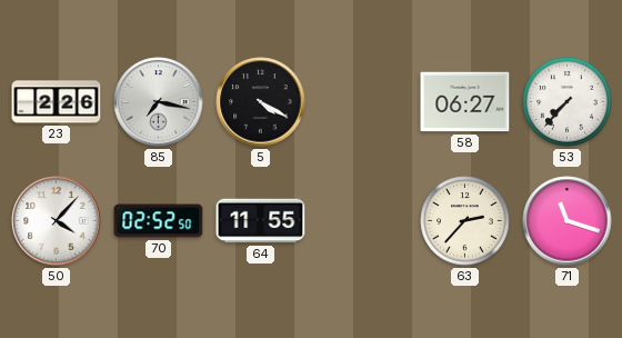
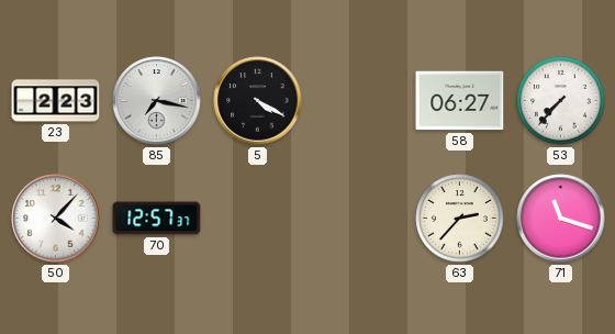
23: 2:26 -> 2:23 (56, 101)
70: 02:52 -> 12:57 (157, 219)
64: 11:55 -> none (261, 221)
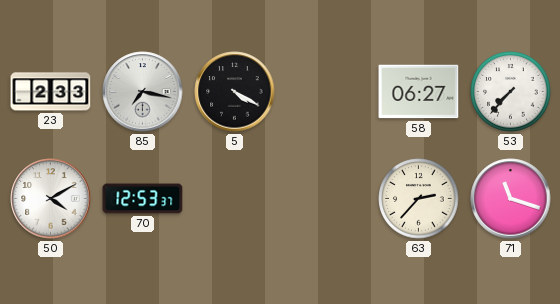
23: 2:23 -> 2:33 (51, 92)
50: 4:07 -> 4:10 (51, 199)
70: 12:57 -> 12:53 (143, 199)
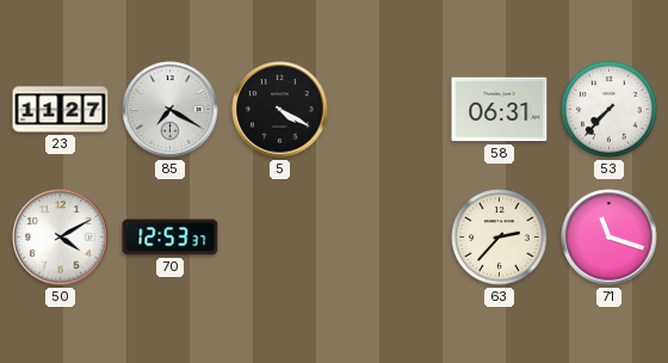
23: 2:33 -> 11:27 (61, 110)
85: 7:17 -> 7:20 (171, 110)
58: 06:27 -> 06:31 (500, 110)
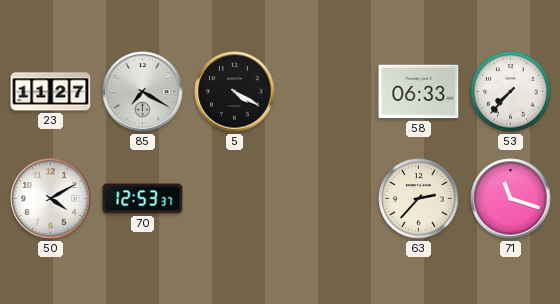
58: 06:31 -> 06:33 (419, 92)
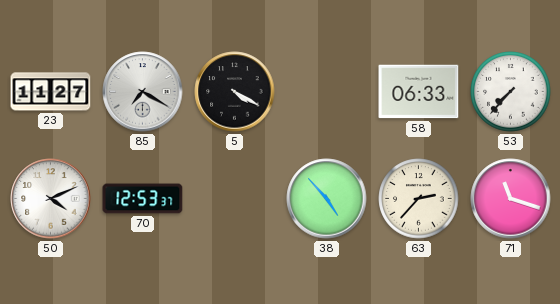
50: 4:10 -> 4:11 (51, 199)
38: none -> 4:53 (327, 199)
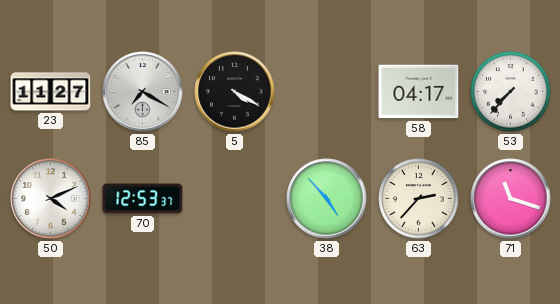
58: 06:33 -> 04:17 (419, 92)
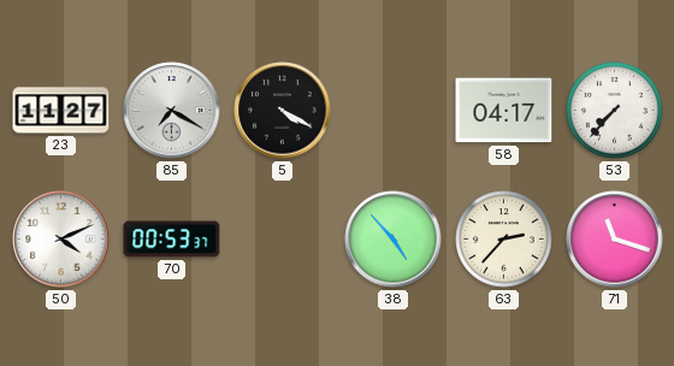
70: 12:53 -> 00:53 (172, 240)
